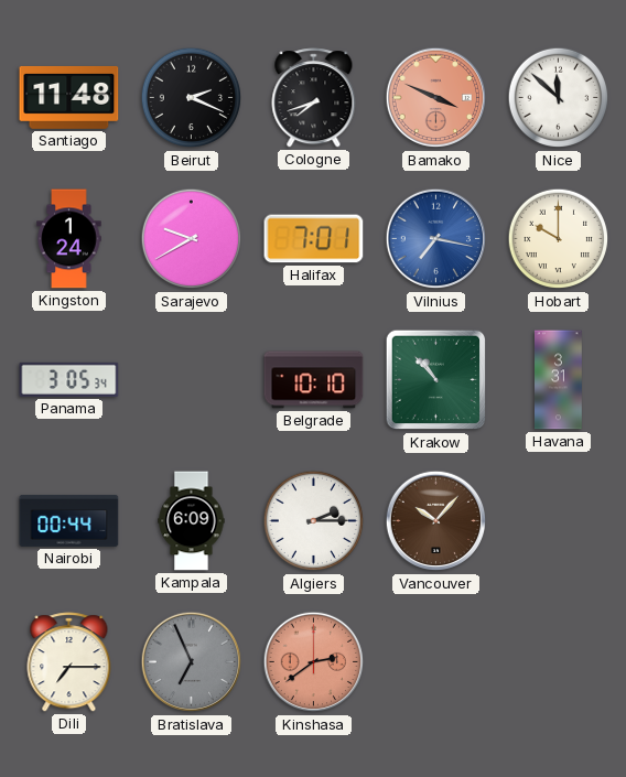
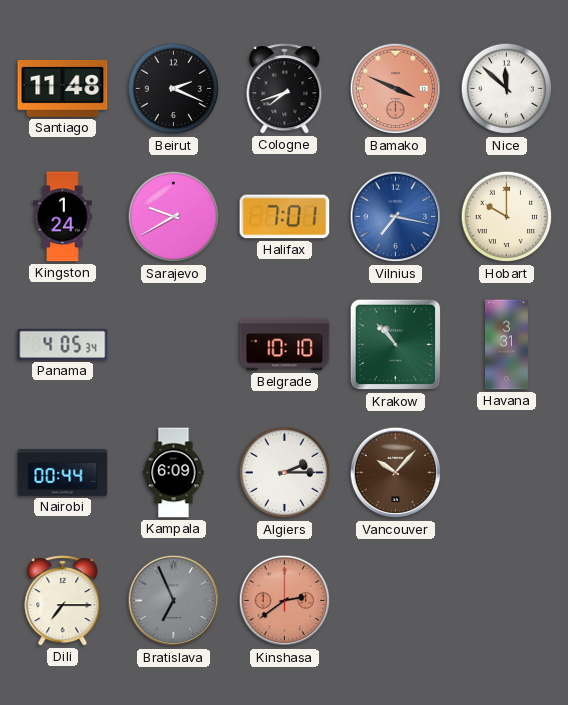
Panama: 3:05 -> 4:05 (63, 344)
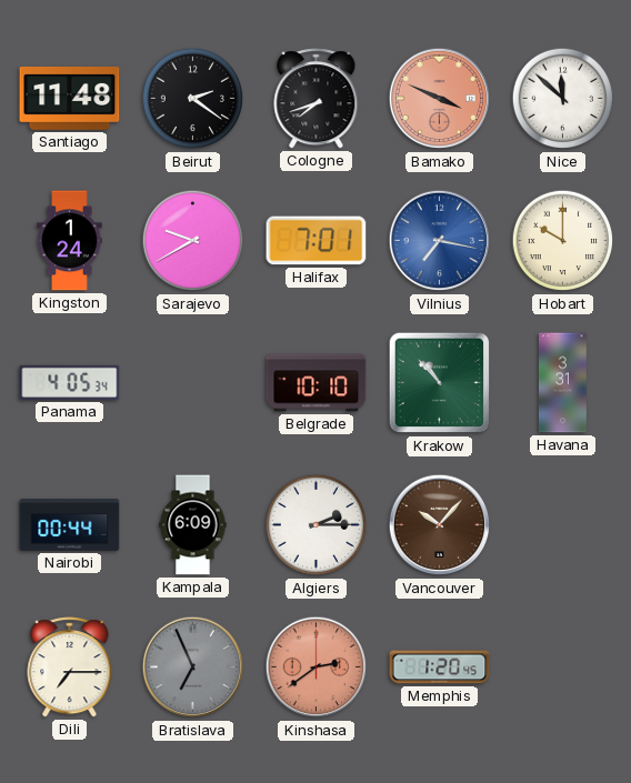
Beirut: 2:19 -> 2:21 (193, 99)
Memphis: none -> 1:20 (440, 667)
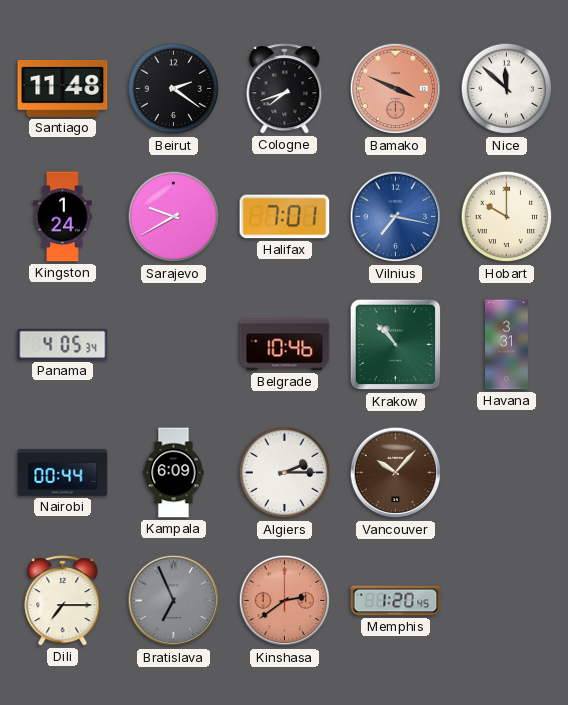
Belgrade: 10:10 -> 10:46 (285, 345)
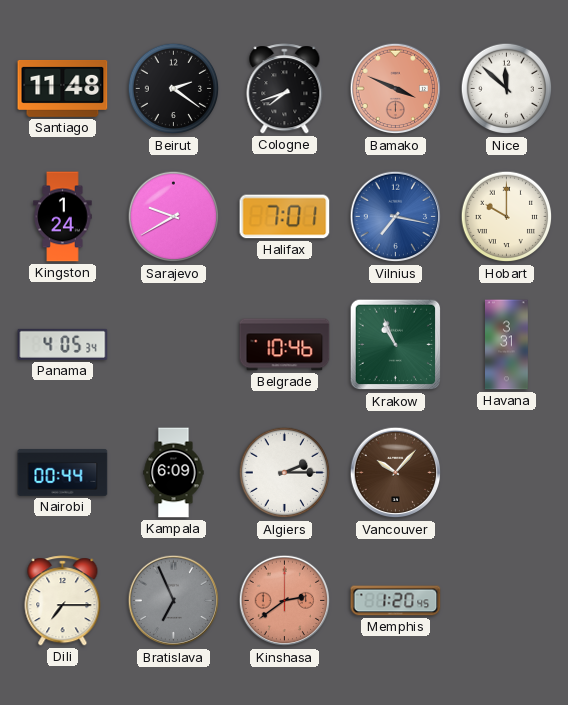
Krakow: 10:53 -> 10:56 (396, 345)
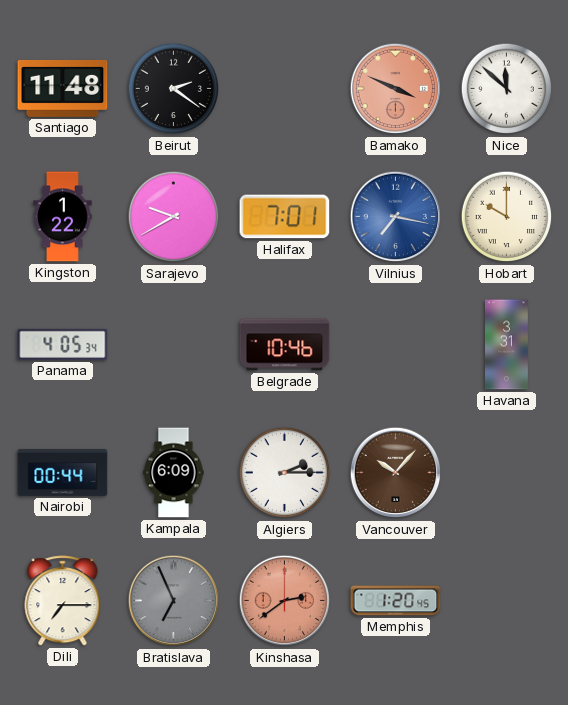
Cologne: 7:42 -> none (285, 89)
Kingston: 1:24 -> 1:22 (63, 217)
Krakow: 10:56 -> none (396, 345)
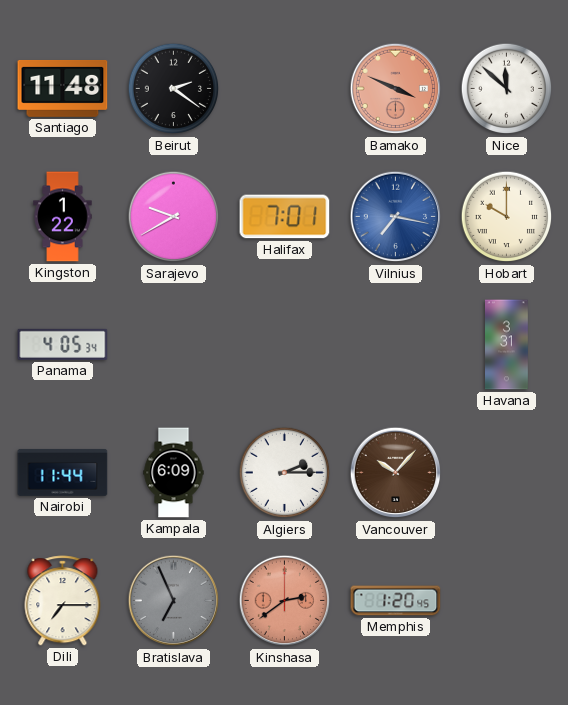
Belgrade: 10:46 -> none (285, 345)
Nairobi: 00:44 -> 11:44 (63, 472)
